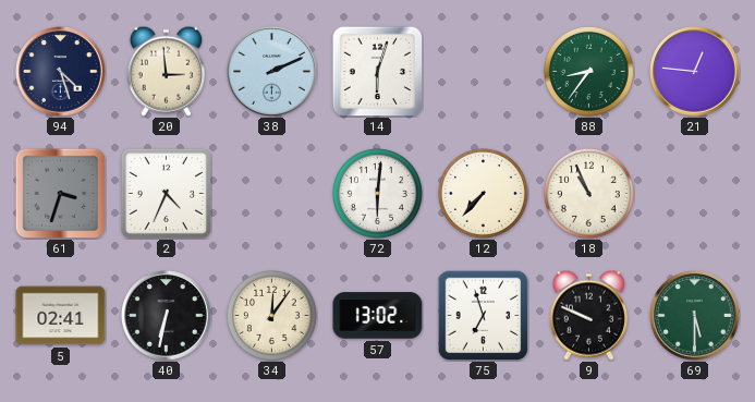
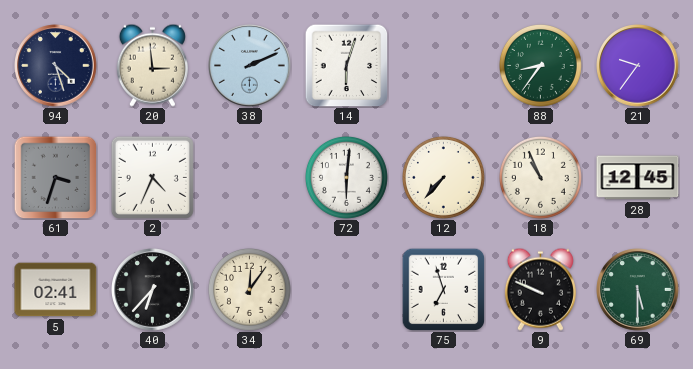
21: 12:46 -> 9:36 (638, 66)
28: none -> 12:45 (638, 178)
40: 6:32 -> 6:37 (153, 290)
57: 13:02 -> none (378, 316)
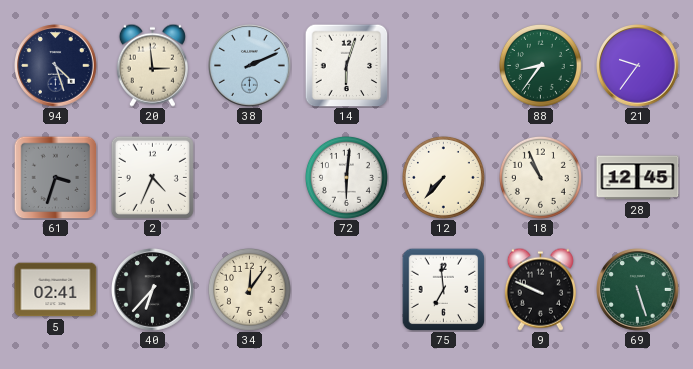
75: 6:57 -> 6:59 (443, 289)
69: 5:30 -> 5:27 (638, 290)
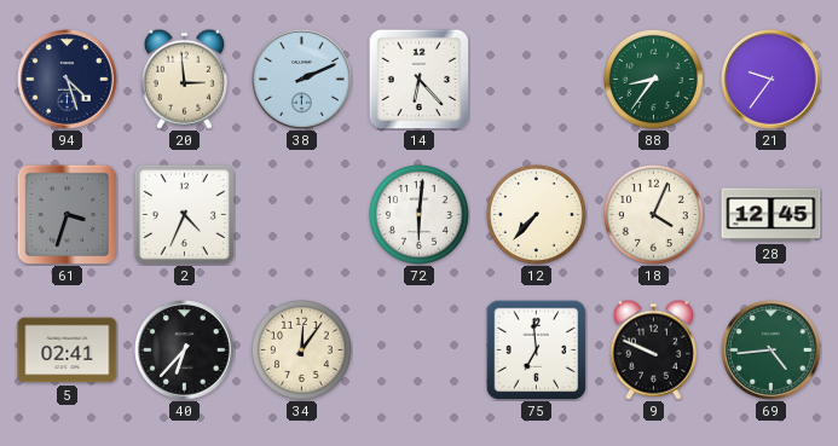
14: 6:03 -> 6:23 (418, 79)
18: 10:56 -> 4:04 (653, 214)
69: 5:27 -> 4:44 (771, 351)
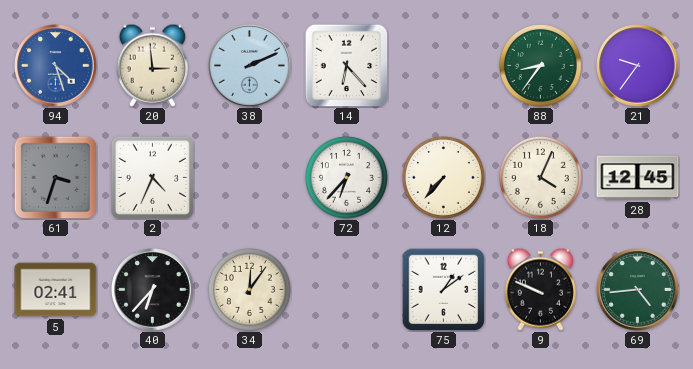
94 dial: navy -> blue (56, 66)
72: 6:01 -> 6:37 (346, 177)
75: 6:59 -> 1:09 (443, 289)
